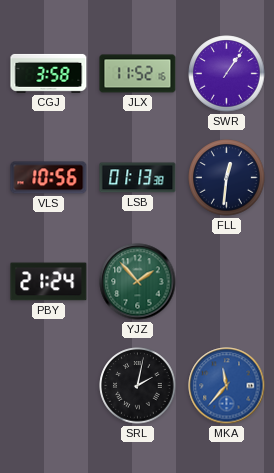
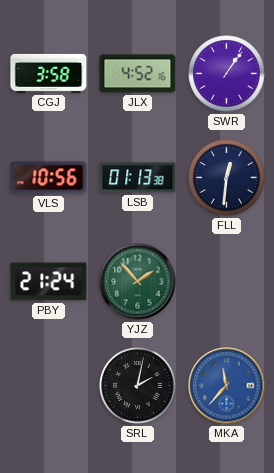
JLX: 11:52 -> 4:52 (138, 74)
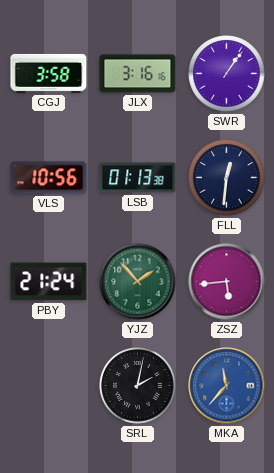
JLX: 4:52 -> 3:16 (138, 74)
ZSZ: none -> 5:44 (227, 282)
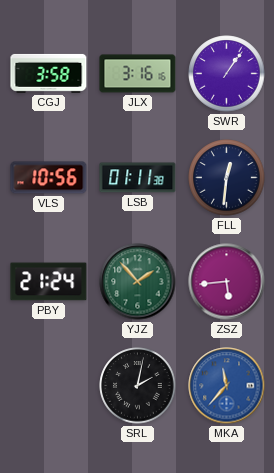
LSB: 01:13 -> 01:11 (138, 178)
